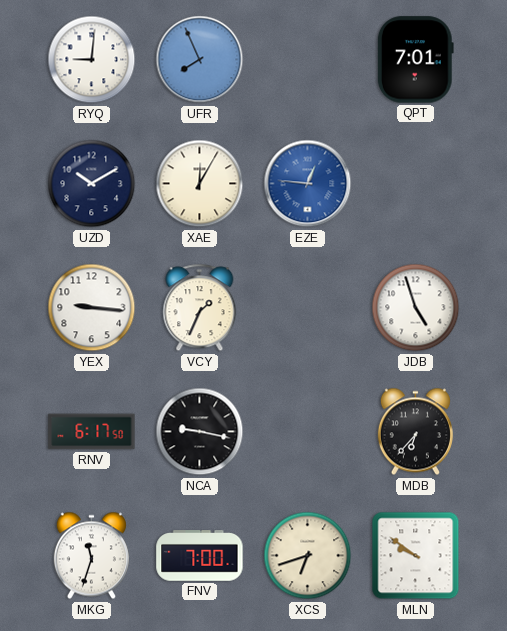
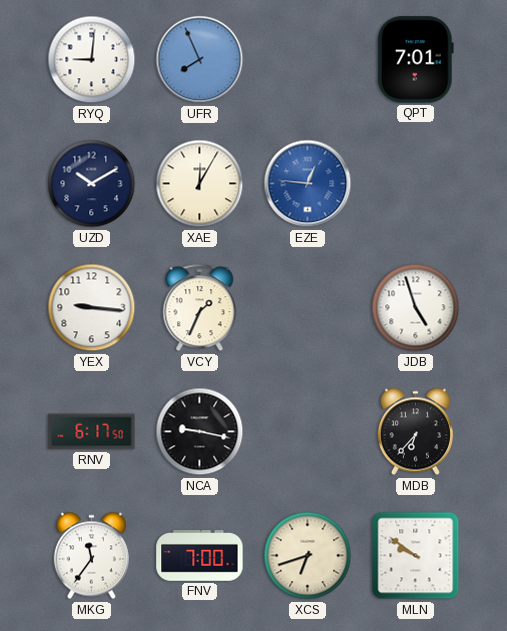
MKG: 11:33 -> 11:36 (91, 556)
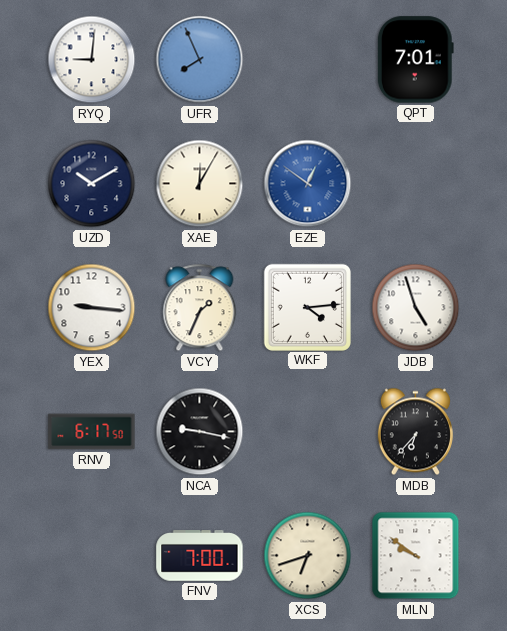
EZE: 12:46 -> 12:51 (308, 184)
WKF: none -> 4:14 (307, 307)
MKG: 11:36 -> none (91, 556)
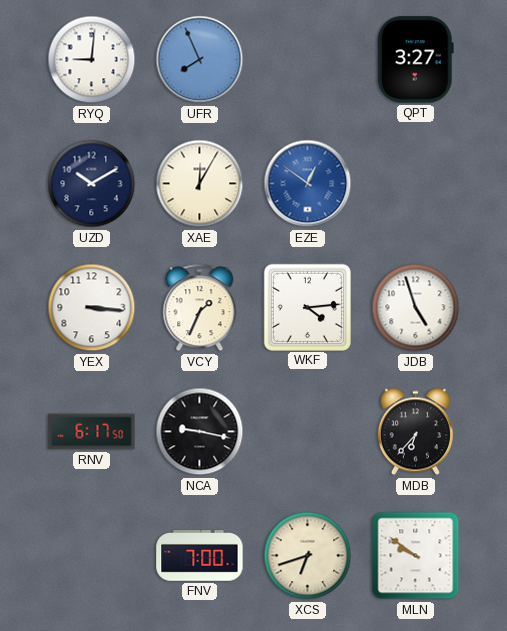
QPT: 7:01 -> 3:27 (415, 60)
YEX: 9:16 -> 3:16 (92, 308)
